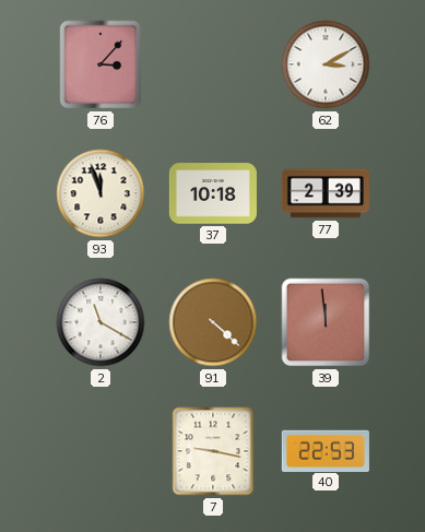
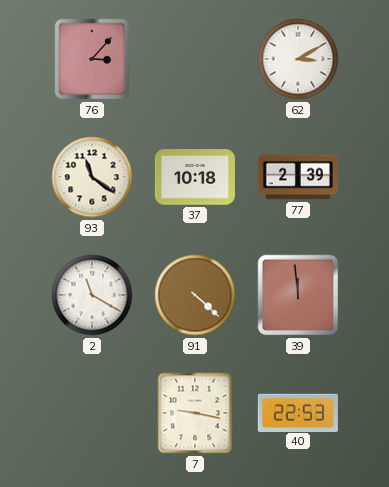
93: 11:57 -> 11:21 (92, 177)
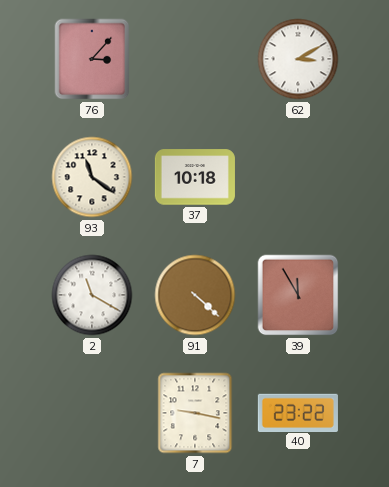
77: 2:39 -> none (298, 177)
39: 11:59 -> 11:55 (298, 295)
40: 22:53 -> 23:22 (298, 412)
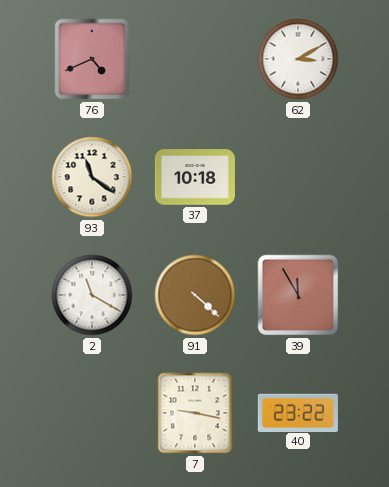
76: 3:07 -> 4:41 (92, 59)
